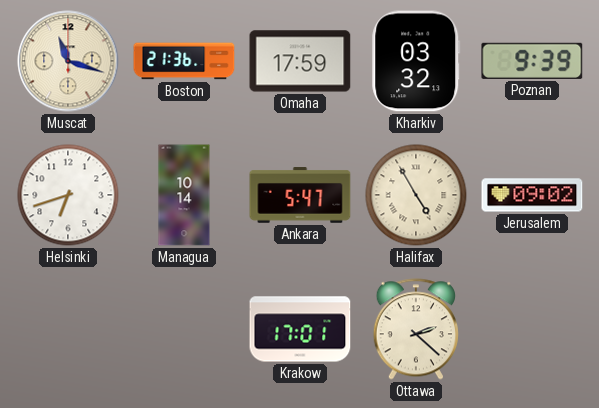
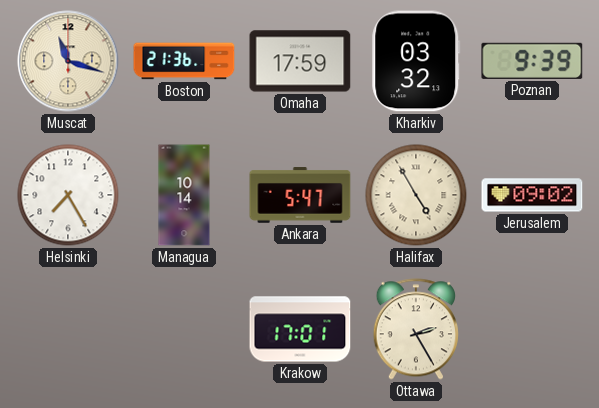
Helsinki: 6:42 -> 7:25 (68, 195)
Ottawa: 2:22 -> 2:25 (416, 329)
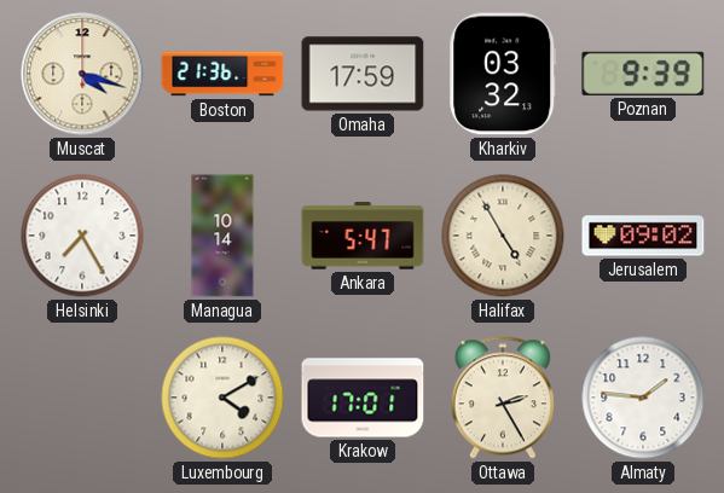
Muscat: 11:18 -> 4:18 (82, 74)
Luxembourg: none -> 4:10 (222, 398)
Almaty: none -> 1:46 (643, 398)
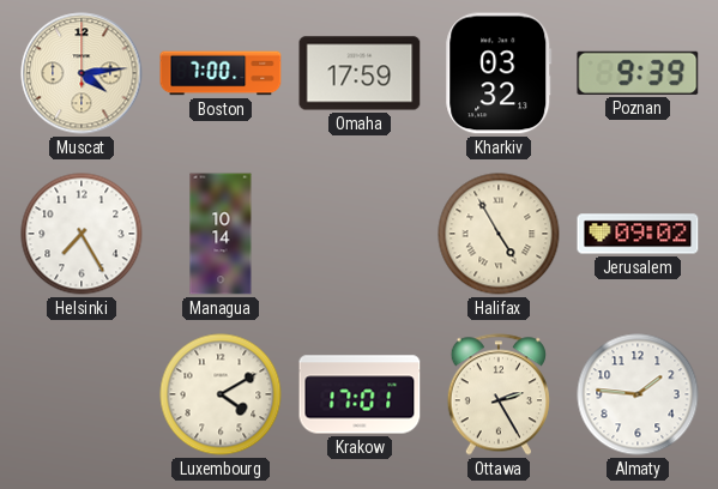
Muscat: 4:18 -> 4:14 (82, 73)
Boston: 21:36 -> 7:00 (221, 73)
Ankara: 5:47 -> none (363, 236)
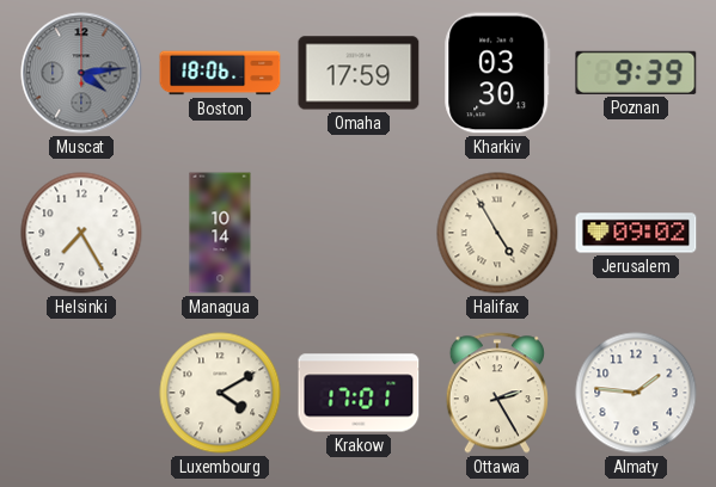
Muscat dial: cream -> grey (81, 73)
Boston: 7:00 -> 18:06 (220, 73)
Kharkiv: 03:32 -> 03:30 (497, 73)
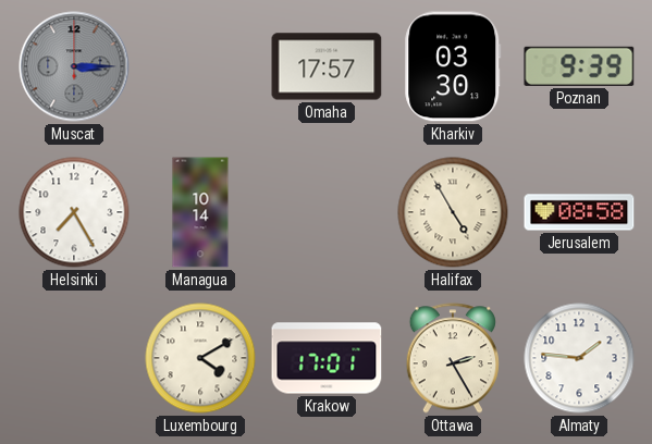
Muscat: 4:14 -> 3:15 (74, 66)
Boston: 18:06 -> none (220, 73)
Omaha: 17:59 -> 17:57 (327, 66)
Jerusalem: 09:02 -> 08:58 (579, 212)
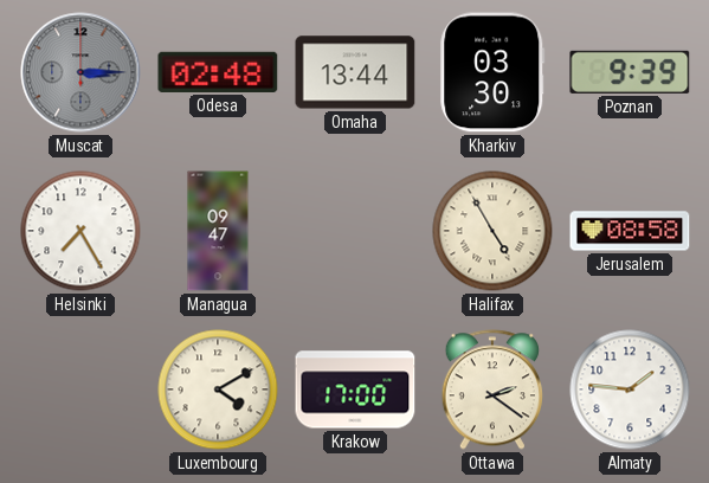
Odesa: none -> 02:48 (218, 72)
Omaha: 17:57 -> 13:44 (355, 72)
Managua: 10:14 -> 09:47 (218, 231)
Krakow: 17:01 -> 17:00 (355, 389)
Ottawa: 2:25 -> 2:21 (492, 389)
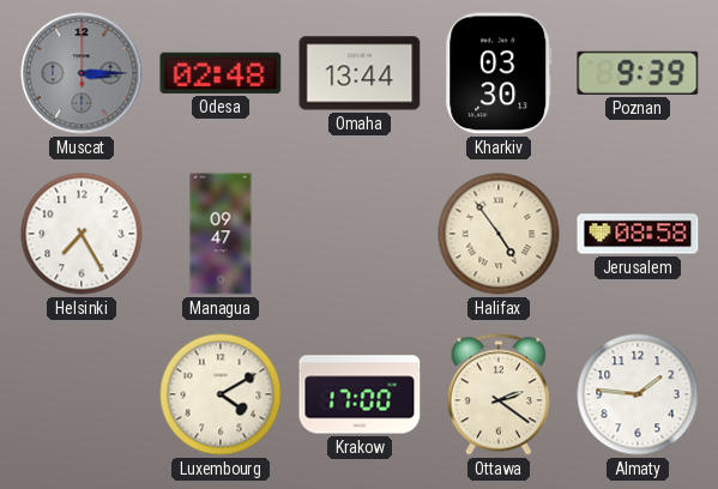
Halifax: 4:55 -> 4:54 (499, 234)
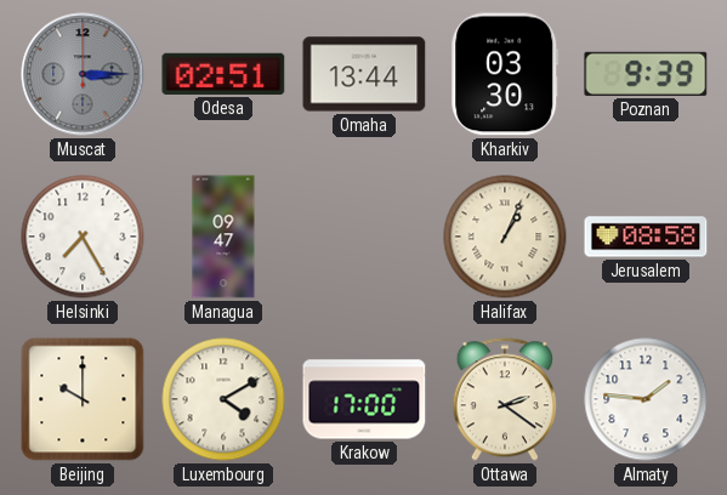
Odesa: 02:48 -> 02:51 (223, 74)
Halifax: 4:54 -> 1:04 (505, 237)
Beijing: none -> 10:00 (83, 399)
